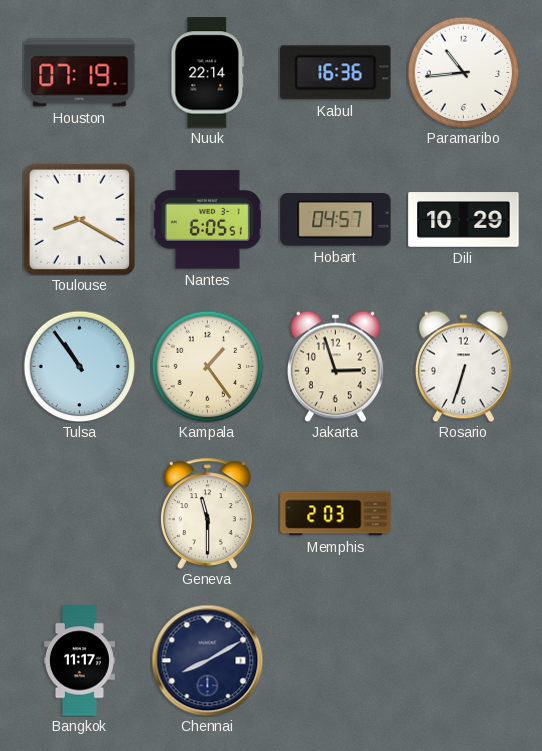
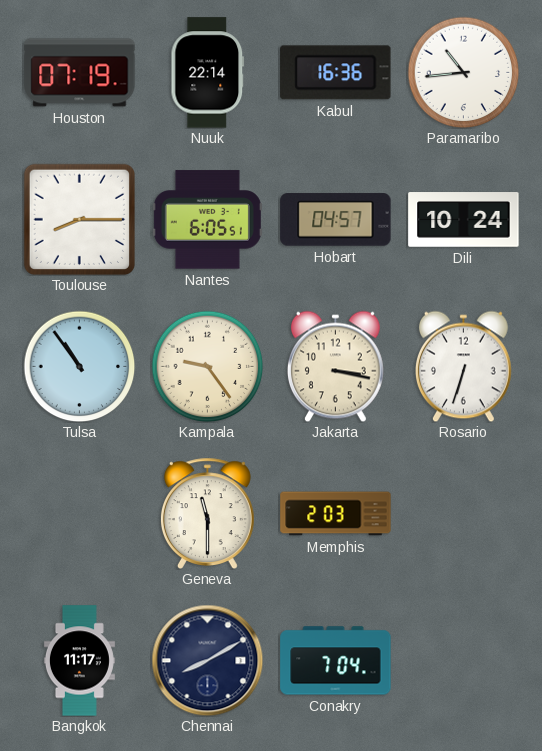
Toulouse: 8:20 -> 8:15 (79, 219)
Dili: 10:29 -> 10:24 (464, 220)
Kampala: 1:24 -> 9:24 (207, 366)
Jakarta: 2:57 -> 3:17 (335, 366)
Conakry: none -> 7:04 (336, 661)
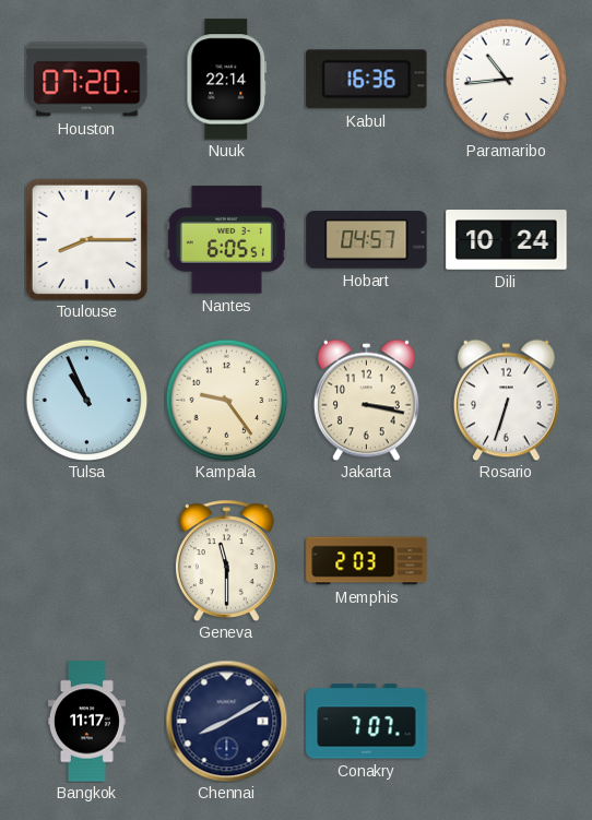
Houston: 07:19 -> 07:20 (87, 80)
Tulsa: 10:54 -> 10:56 (86, 400)
Conakry: 7:04 -> 7:07 (367, 722)
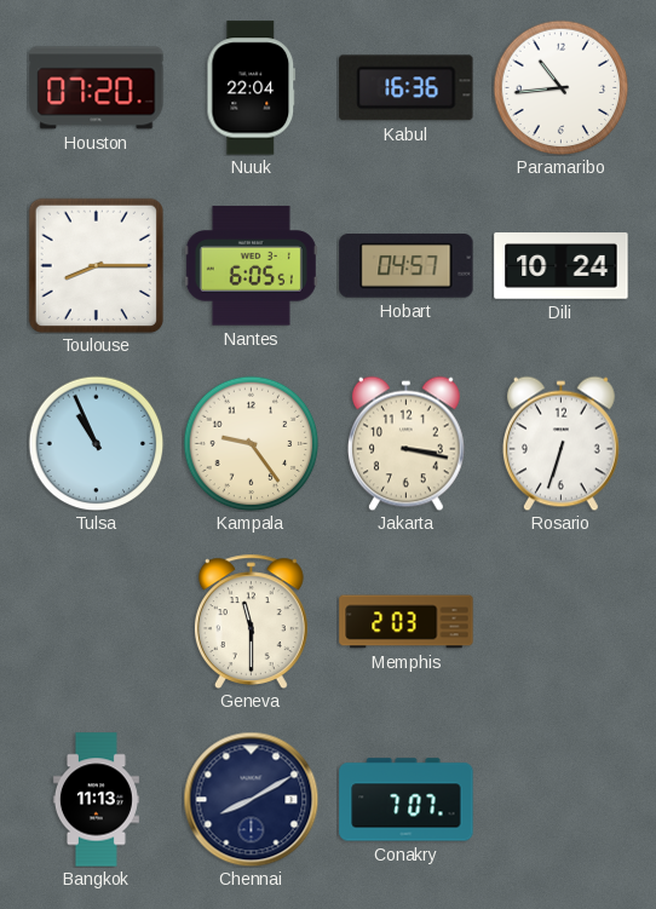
Nuuk: 22:14 -> 22:04 (252, 88)
Bangkok: 11:17 -> 11:13 (96, 800)
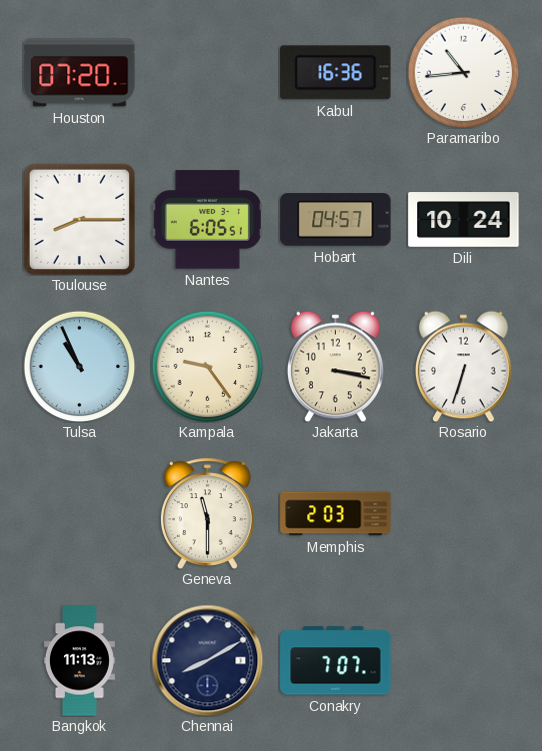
Nuuk: 22:04 -> none (252, 88)
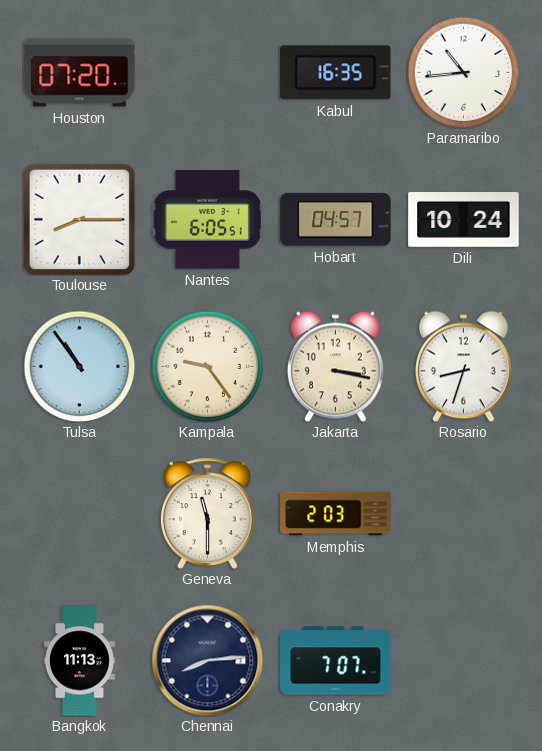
Kabul: 16:36 -> 16:35 (336, 73)
Tulsa: 10:56 -> 10:54 (79, 366)
Rosario: 6:33 -> 8:33 (463, 366)
Chennai: 8:10 -> 8:14 (207, 660)
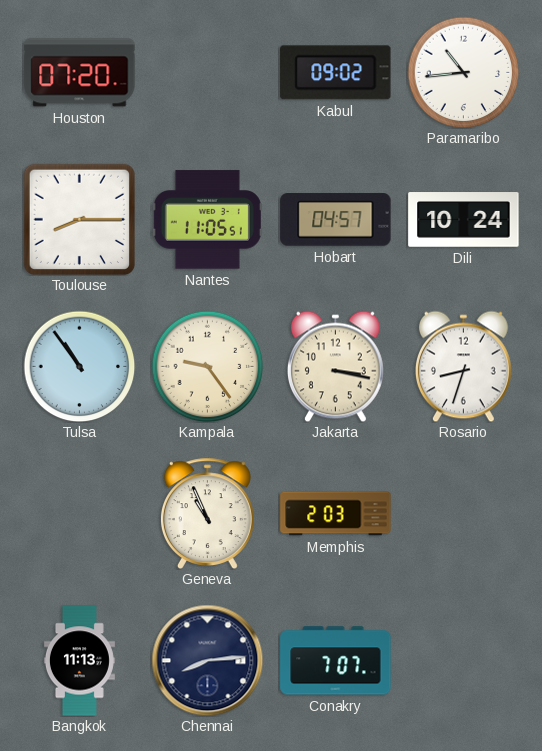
Kabul: 16:35 -> 09:02 (336, 73)
Nantes: 6:05 -> 11:05 (207, 220)
Geneva: 11:30 -> 10:56 (207, 513)
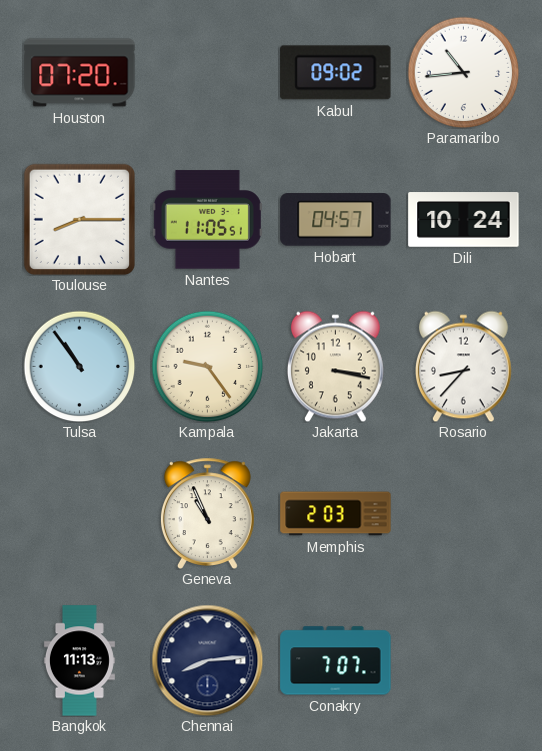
Rosario: 8:33 -> 8:37 (463, 366)
